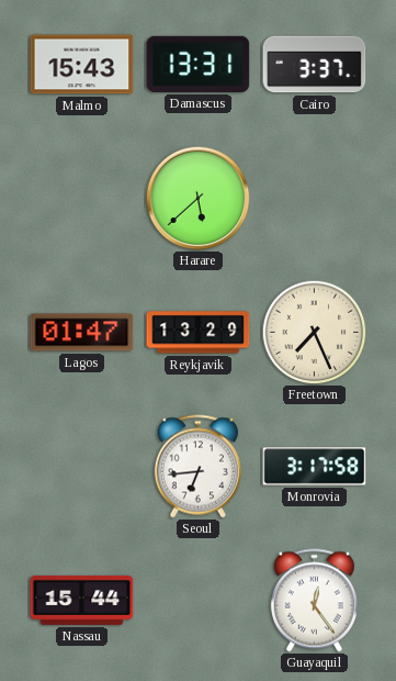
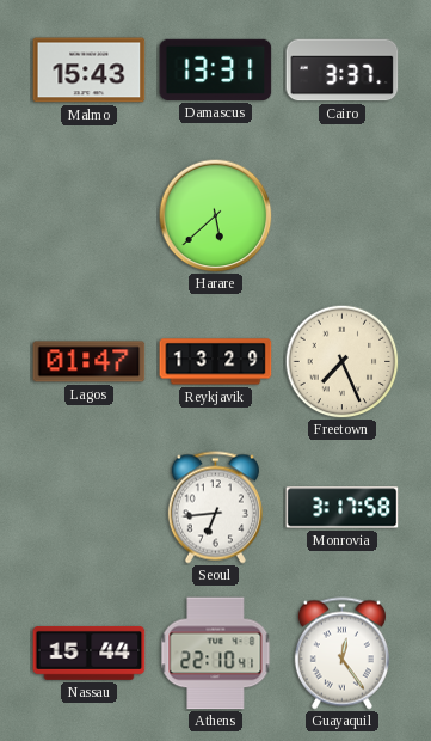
Athens: none -> 22:10 (216, 654)
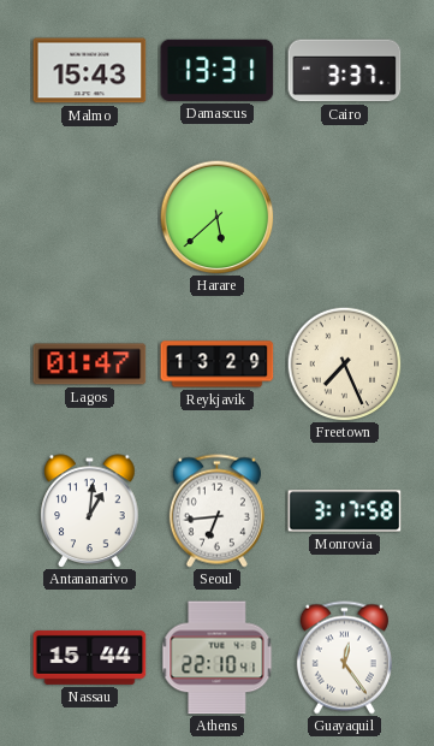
Antananarivo: none -> 1:01 (90, 511)
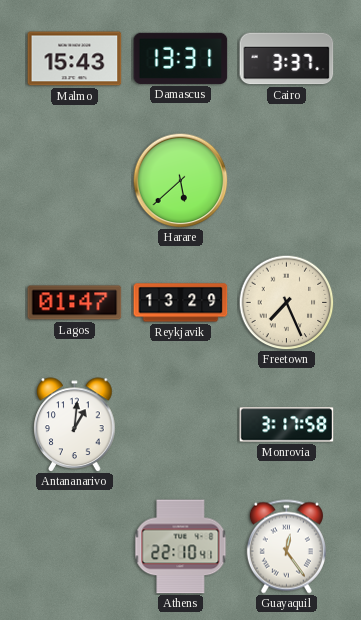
Seoul: 6:44 -> none (216, 511)
Nassau: 15:44 -> none (90, 657)
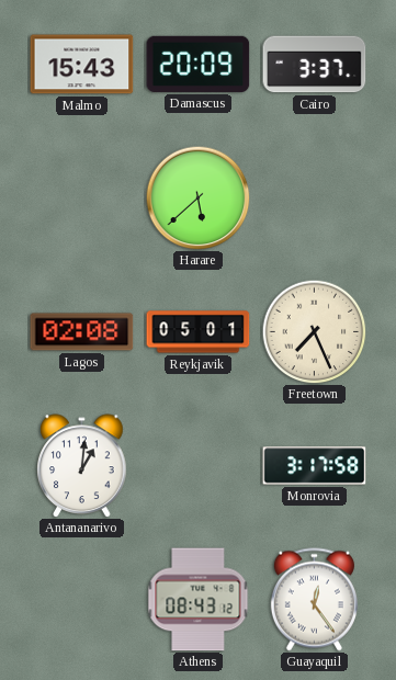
Damascus: 13:31 -> 20:09 (199, 64)
Lagos: 01:47 -> 02:08 (82, 332)
Reykjavik: 13:29 -> 05:01 (199, 332)
Athens: 22:10 -> 08:43 (199, 600)
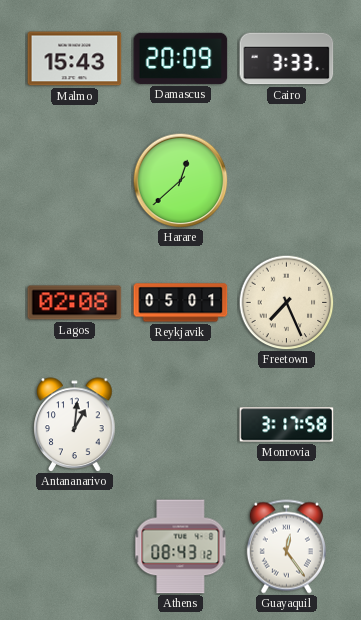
Cairo: 3:37 -> 3:33 (287, 59)
Harare: 5:38 -> 12:38 (180, 180)
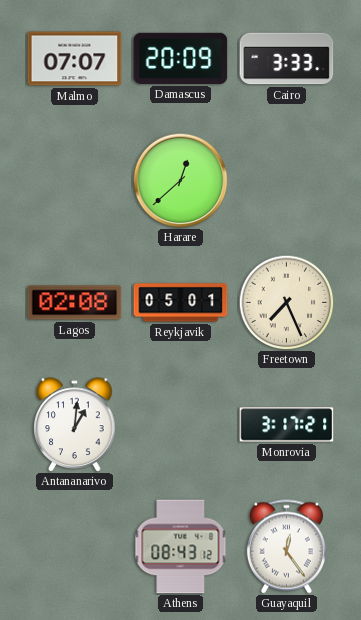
Malmo: 15:43 -> 07:07 (75, 59)
Monrovia: 3:17:58 -> 3:17:21 (287, 425)
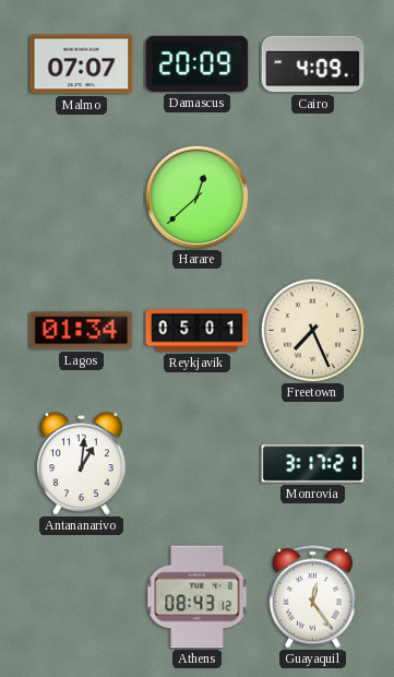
Cairo: 3:33 -> 4:09 (313, 64)
Lagos: 02:08 -> 01:34 (82, 331)
